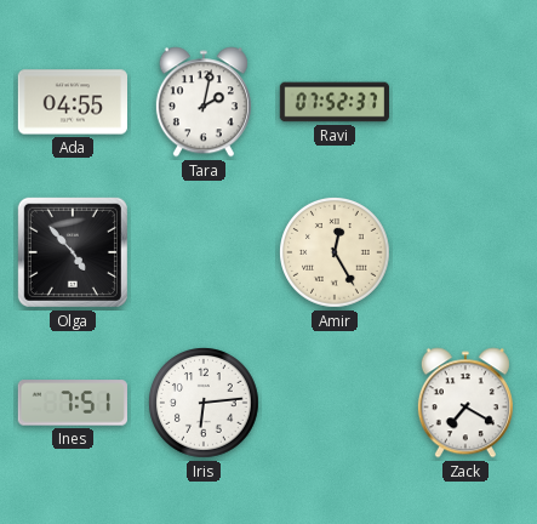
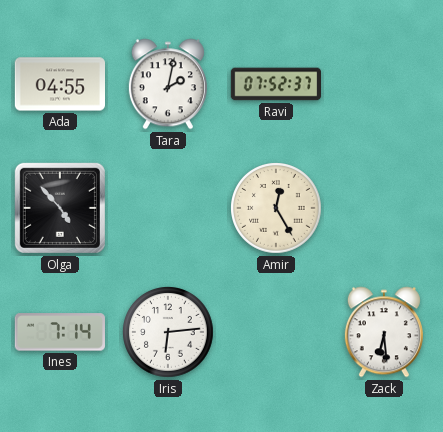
Ines: 7:51 -> 7:14 (60, 332)
Zack: 7:20 -> 6:29 (384, 332)
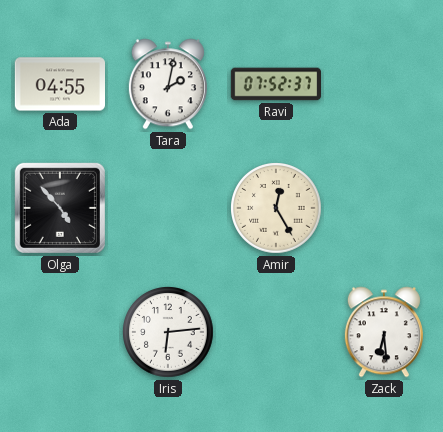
Ines: 7:14 -> none (60, 332)
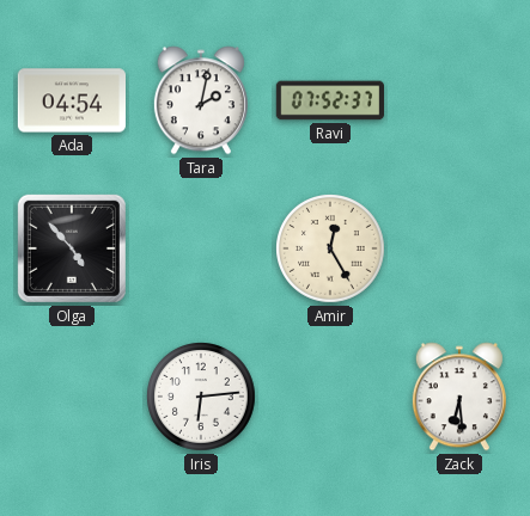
Ada: 04:55 -> 04:54 (71, 100)
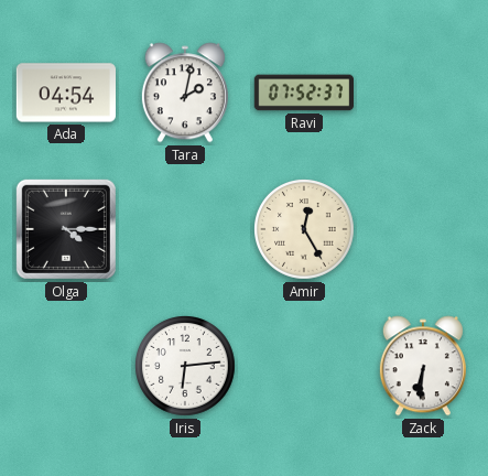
Olga: 4:53 -> 4:15 (66, 229)
Zack: 6:29 -> 6:31 (423, 366)
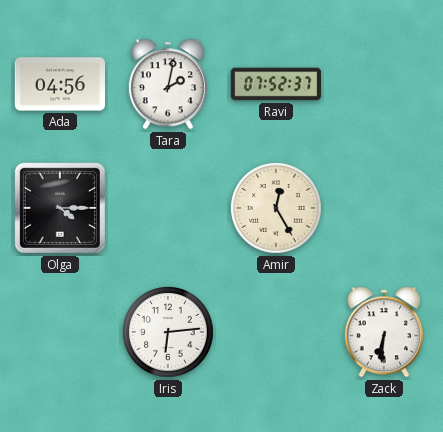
Ada: 04:54 -> 04:56 (59, 84)
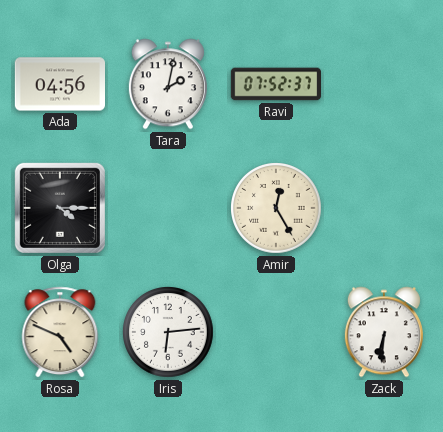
Rosa: none -> 4:49 (60, 332)
